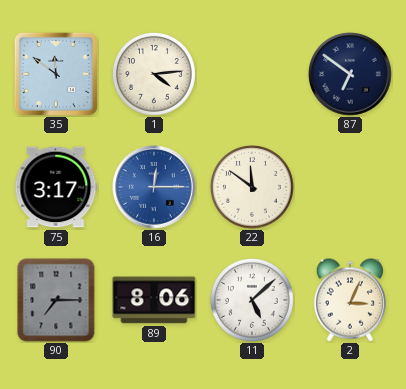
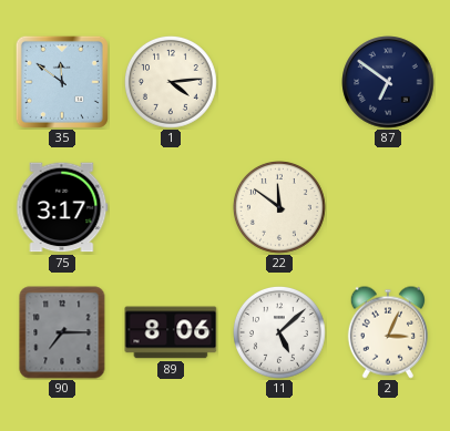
16: 12:15 -> none (154, 187)
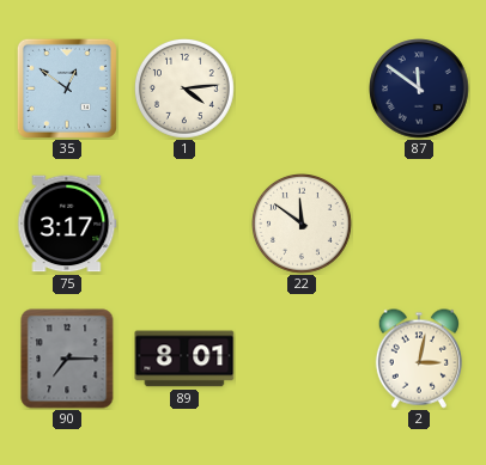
35: 11:51 -> 12:51 (67, 88)
87: 6:51 -> 11:51 (419, 88)
89: 8:06 -> 8:01 (184, 359)
11: 5:08 -> none (280, 333)
2: 3:04 -> 3:02 (418, 359)
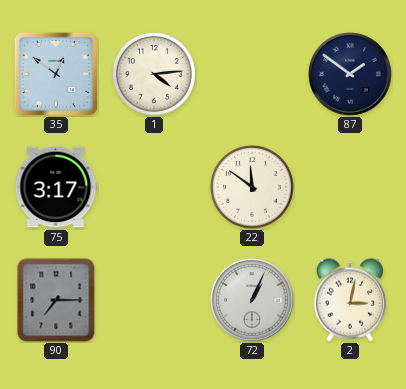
87: 11:51 -> 1:51 (350, 74)
89: 8:01 -> none (184, 359)
72: none -> 1:04 (252, 300)
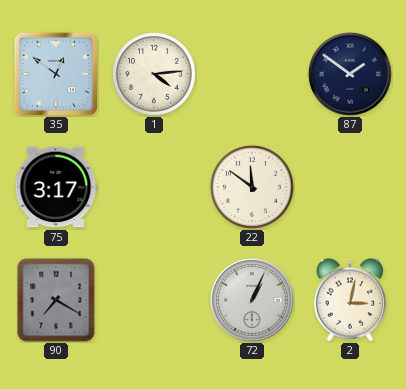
90: 7:15 -> 7:20 (56, 300)
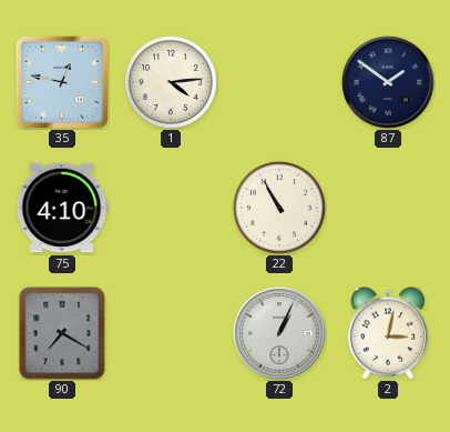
35: 12:51 -> 12:47 (62, 82)
75: 3:17 -> 4:10 (62, 208)
22: 11:51 -> 10:55 (280, 209)
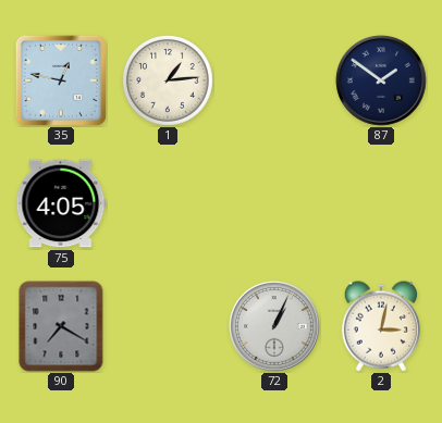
1: 4:14 -> 1:14 (169, 82)
75: 4:10 -> 4:05 (61, 203)
22: 10:55 -> none (280, 209)
